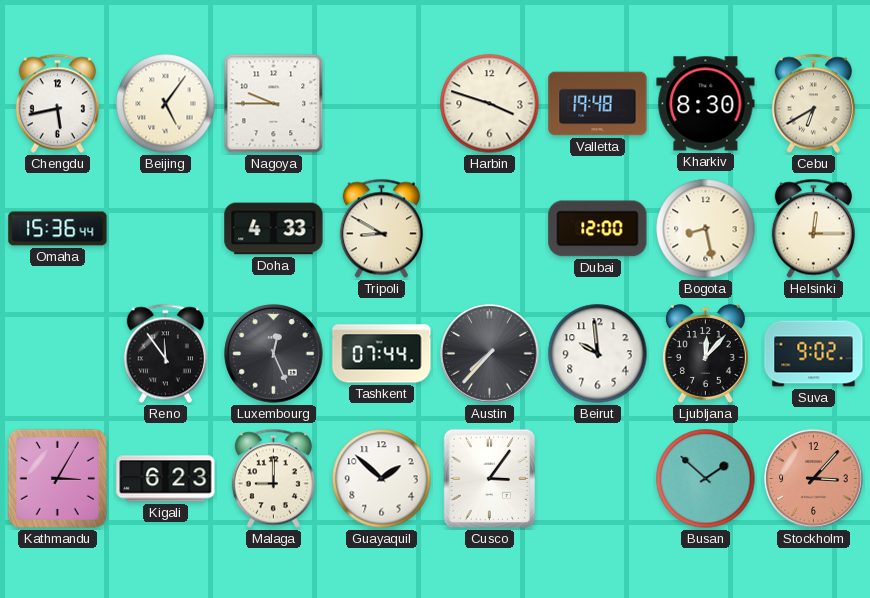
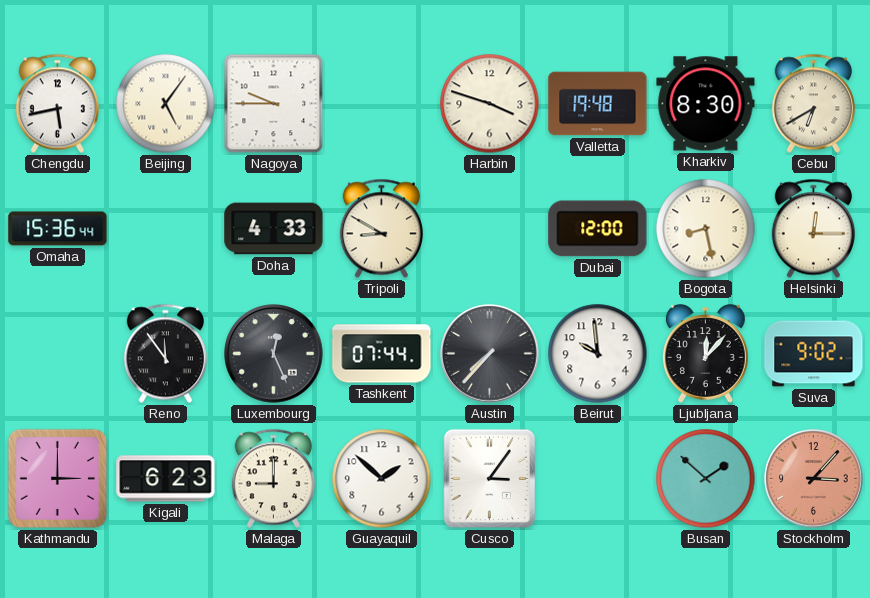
Kathmandu: 3:05 -> 3:00 (57, 478)
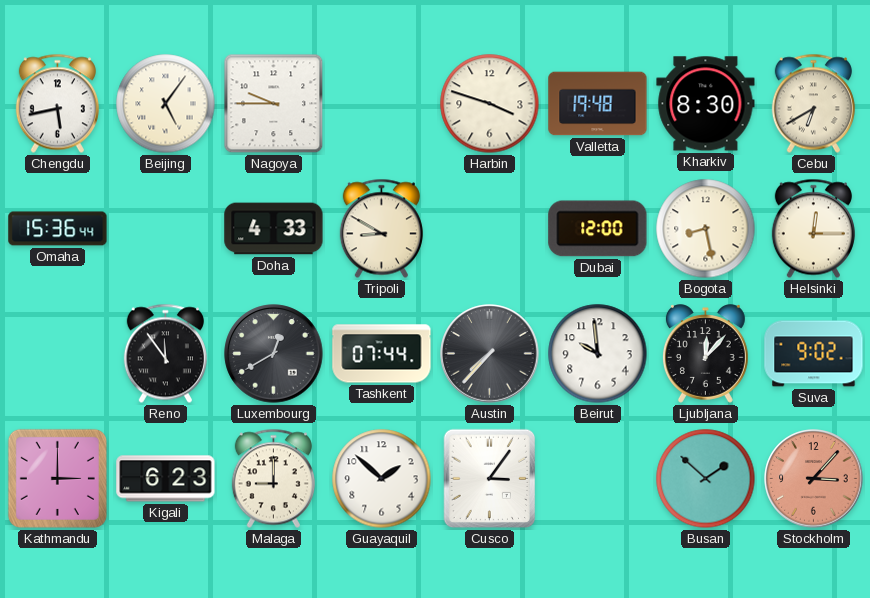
Luxembourg: 12:26 -> 12:40 (274, 354)
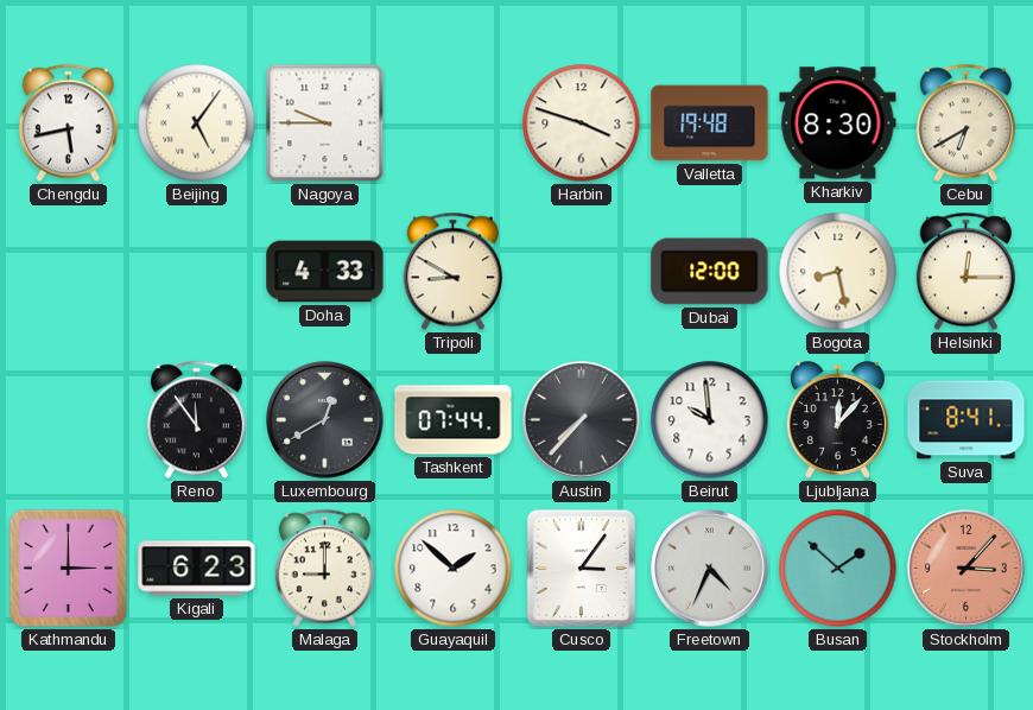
Omaha: 15:36 -> none (58, 229)
Suva: 9:02 -> 8:41 (967, 420)
Freetown: none -> 4:34 (710, 569)
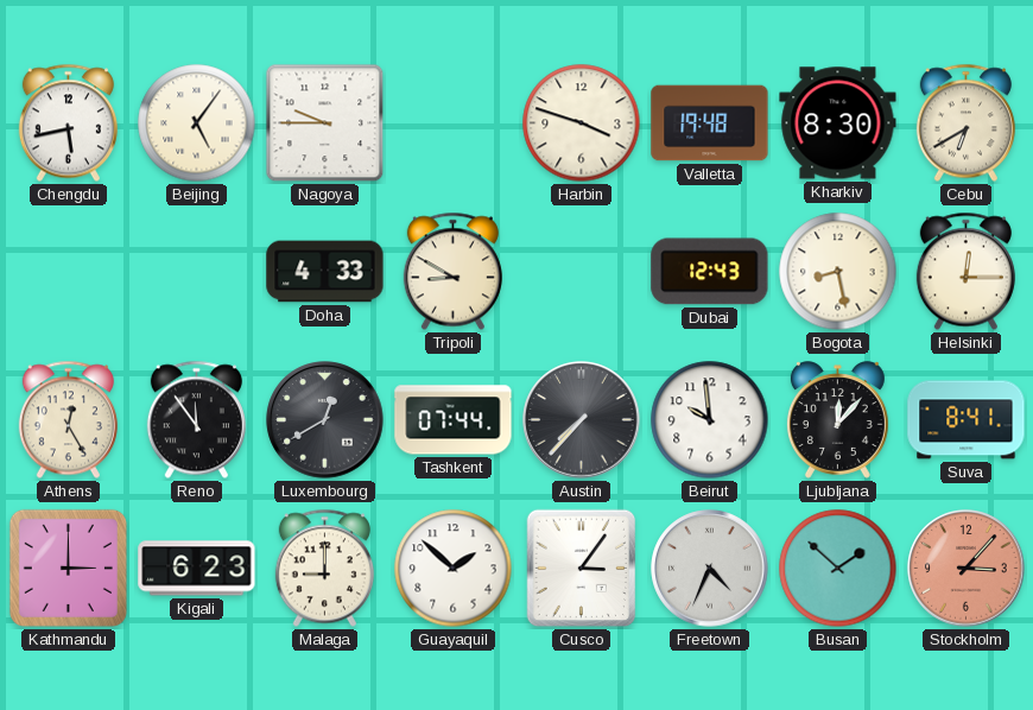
Dubai: 12:00 -> 12:43 (710, 272)
Athens: none -> 12:25 (68, 420)
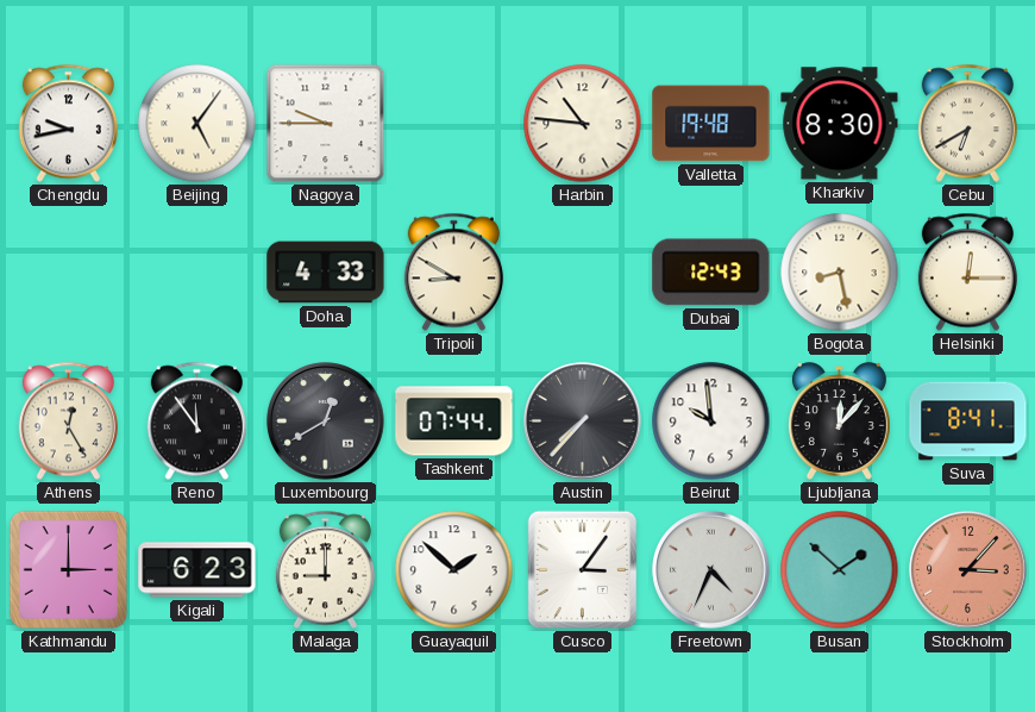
Chengdu: 5:43 -> 9:43 (68, 124)
Harbin: 3:48 -> 10:46 (583, 124)
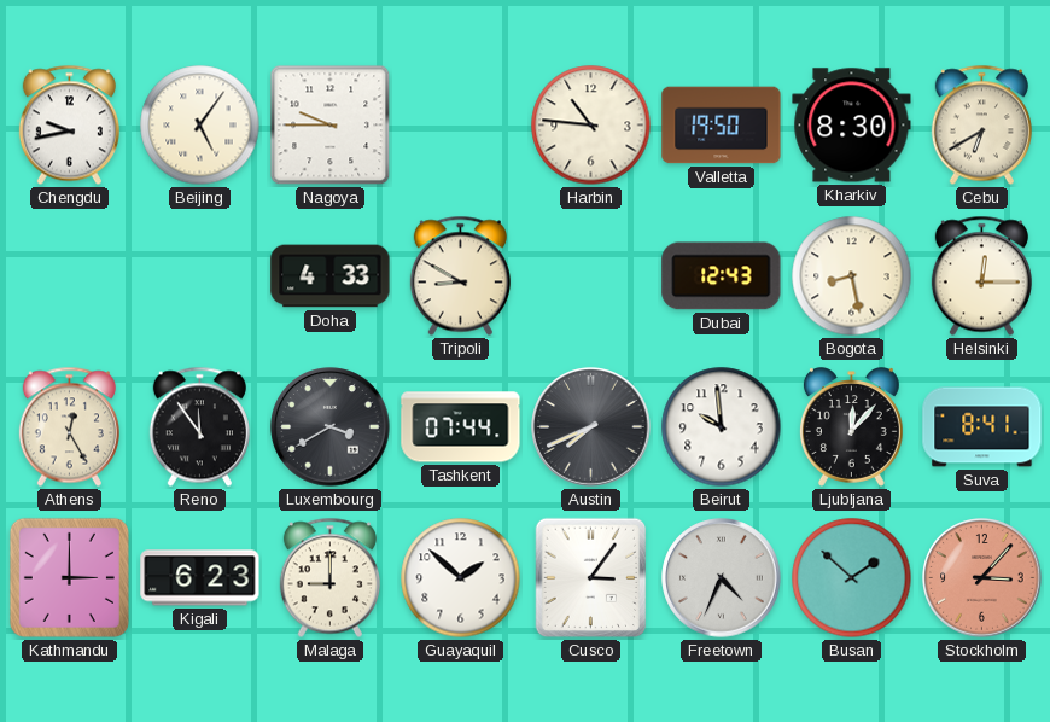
Valletta: 19:48 -> 19:50 (722, 126)
Luxembourg: 12:40 -> 3:40 (331, 427)
Austin: 7:37 -> 7:41 (591, 427)
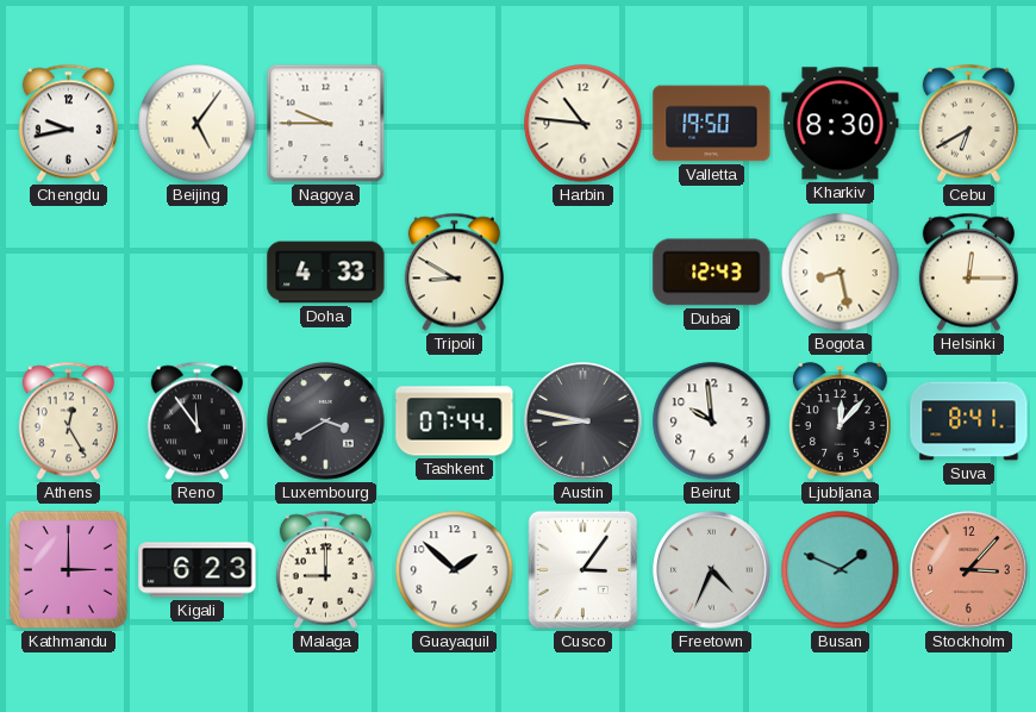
Austin: 7:41 -> 8:47 (583, 421)
Busan: 1:52 -> 1:49 (841, 570)
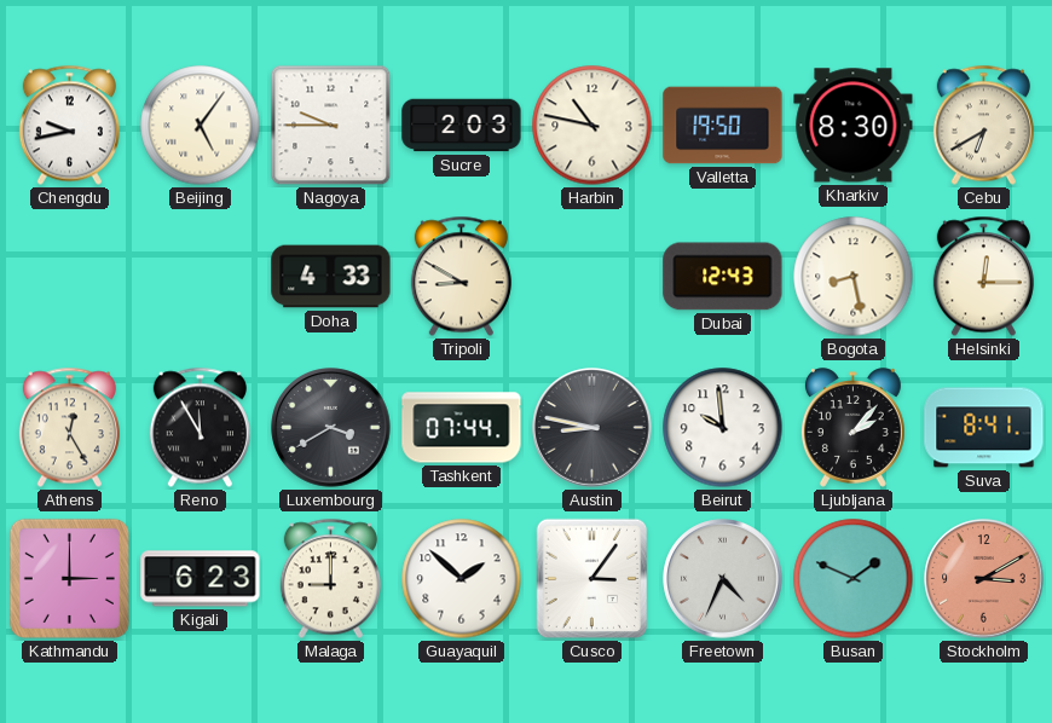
Sucre: none -> 2:03 (462, 126)
Harbin: 10:46 -> 10:47 (593, 126)
Reno: 11:54 -> 11:55 (200, 428)
Ljubljana: 12:07 -> 2:07 (852, 428)
Stockholm: 3:07 -> 3:10 (984, 579)
